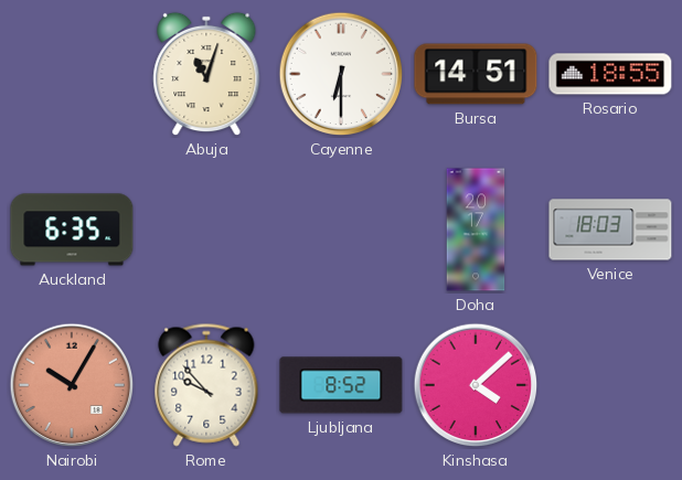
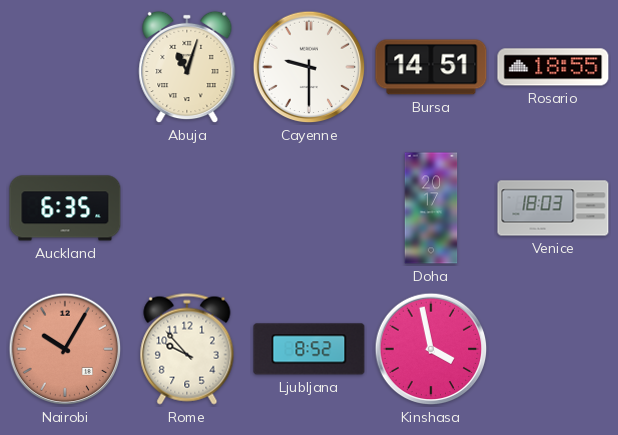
Cayenne: 6:30 -> 9:30 (309, 67)
Kinshasa: 4:08 -> 3:58 (431, 349)
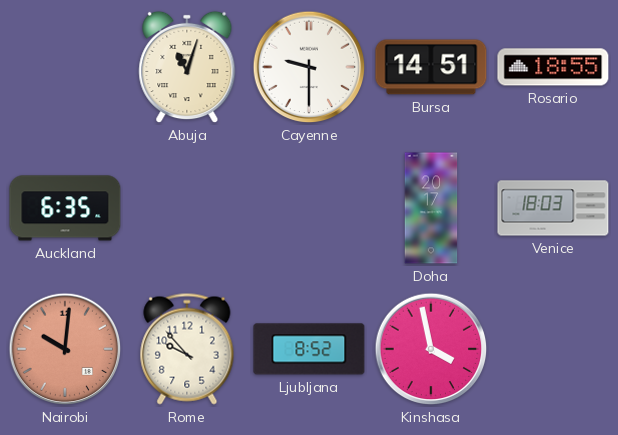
Nairobi: 10:05 -> 10:01 (65, 349)
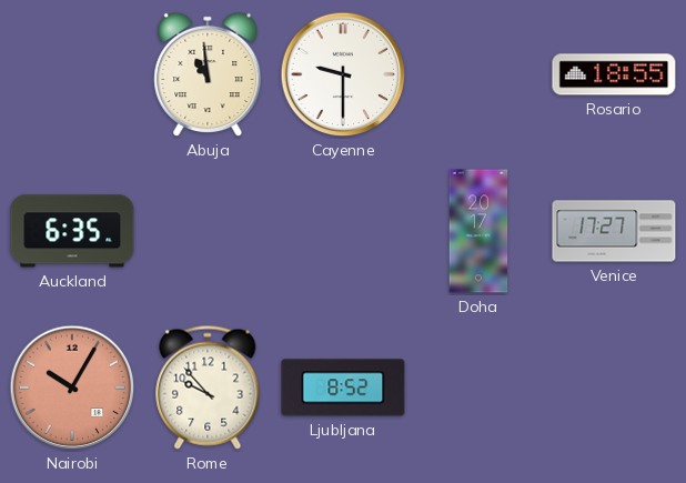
Abuja: 11:03 -> 10:59 (208, 74)
Bursa: 14:51 -> none (431, 67)
Venice: 18:03 -> 17:27 (614, 231)
Nairobi: 10:01 -> 10:05 (72, 388)
Kinshasa: 3:58 -> none (431, 349)
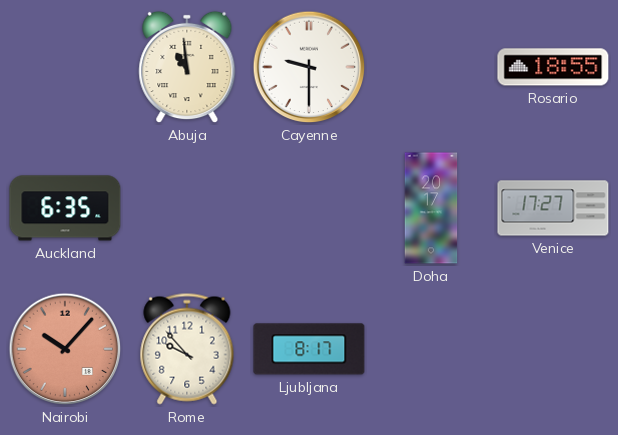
Nairobi: 10:05 -> 10:07 (65, 349)
Ljubljana: 8:52 -> 8:17 (309, 349)
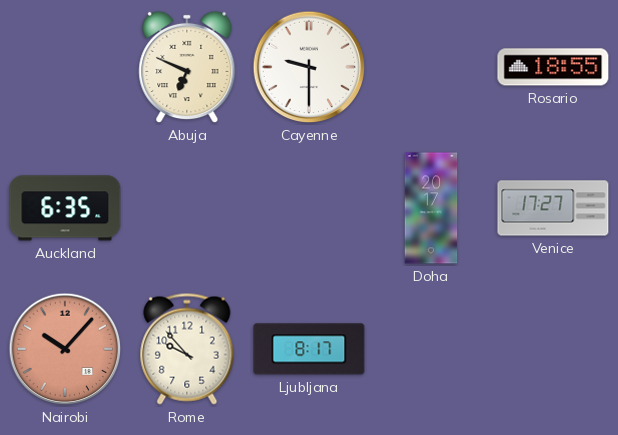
Abuja: 10:59 -> 6:49 (187, 67)
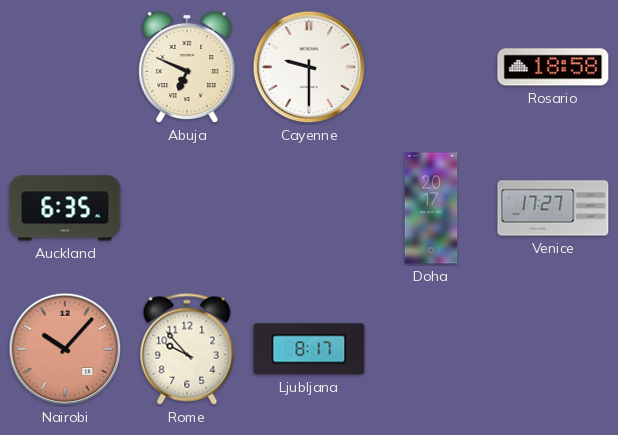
Rosario: 18:55 -> 18:58 (553, 67)
